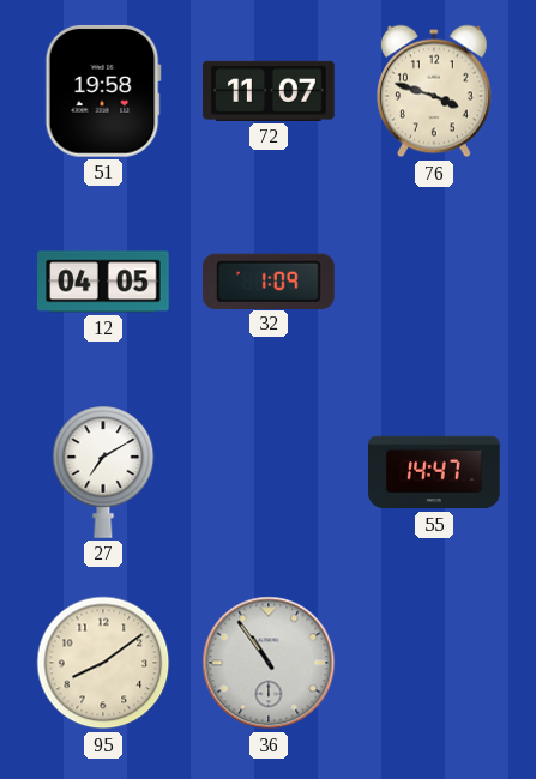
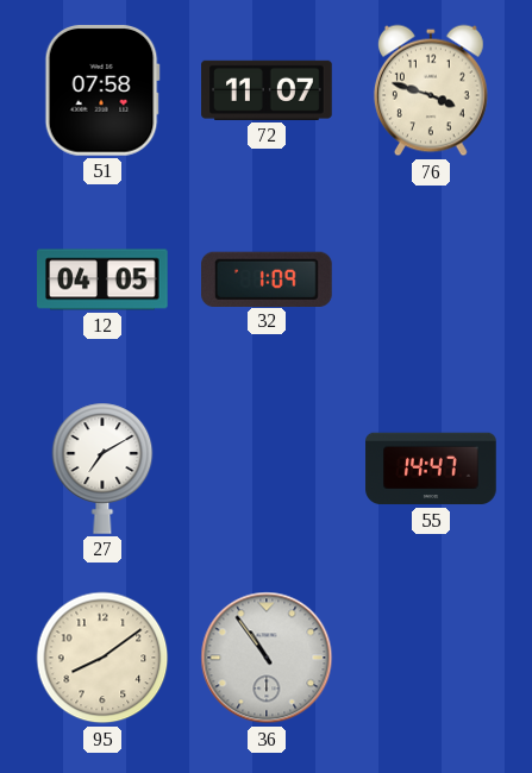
51: 19:58 -> 07:58 (102, 90)
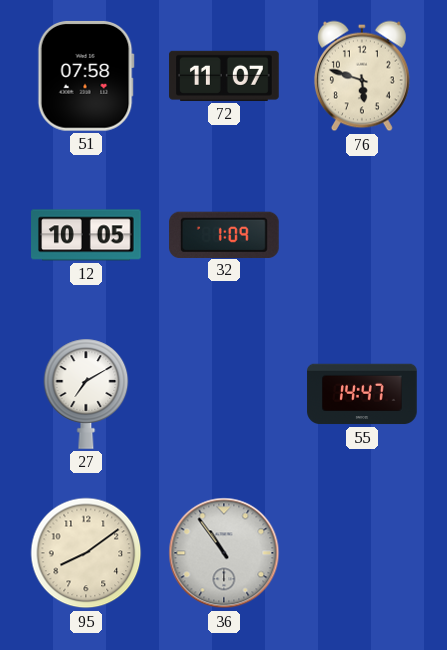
76: 3:48 -> 5:48 (362, 76)
12: 04:05 -> 10:05 (86, 235)
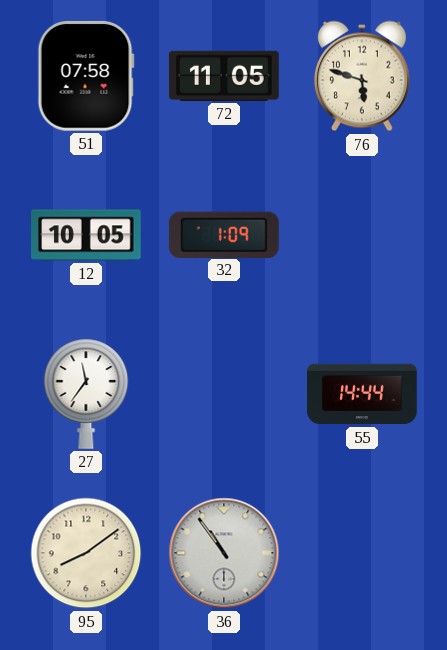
72: 11:07 -> 11:05 (224, 76)
27: 7:10 -> 11:36 (86, 394)
55: 14:47 -> 14:44 (362, 394)
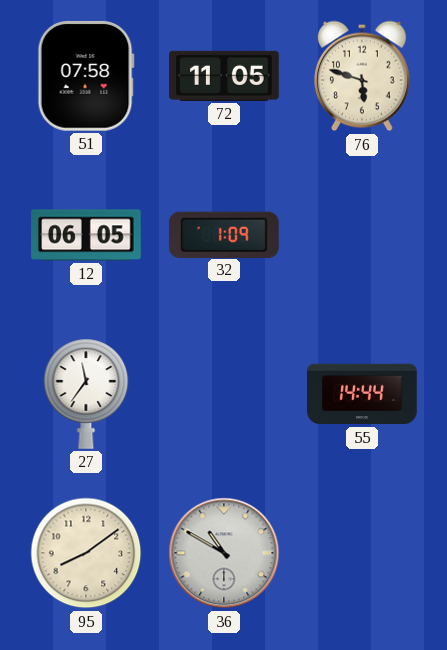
12: 10:05 -> 06:05 (86, 235)
36: 10:54 -> 10:50 (224, 553)
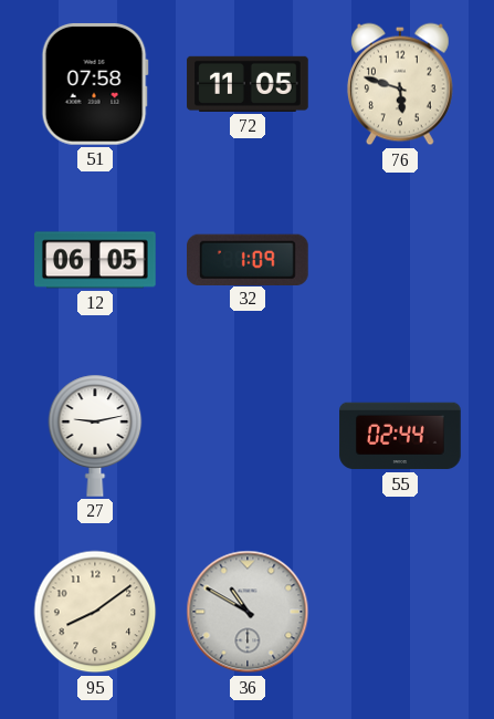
27: 11:36 -> 9:13 (95, 436)
55: 14:44 -> 02:44 (400, 436)
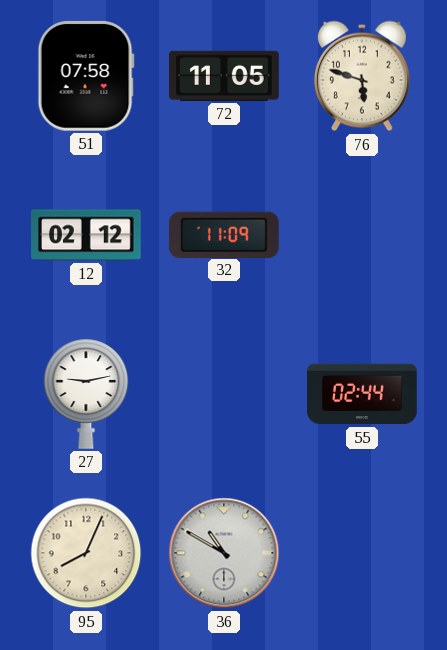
12: 06:05 -> 02:12 (86, 235)
32: 1:09 -> 11:09 (225, 234)
95: 8:09 -> 8:04 (86, 553)
